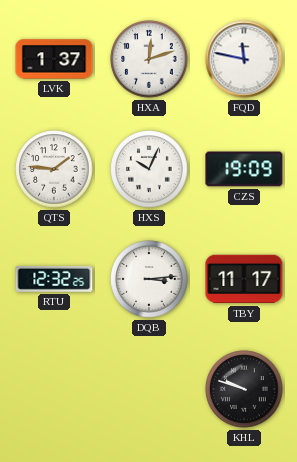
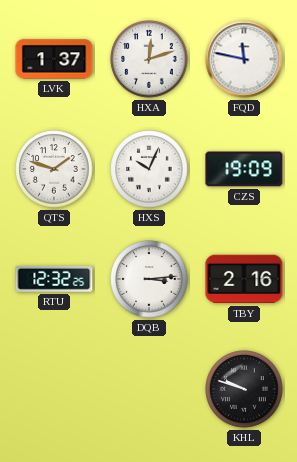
QTS: 1:46 -> 1:48 (54, 169)
TBY: 11:17 -> 2:16 (244, 279)
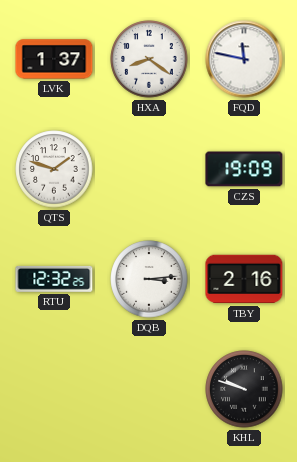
HXA: 12:12 -> 8:21 (149, 59)
HXS: 10:04 -> none (149, 169)
